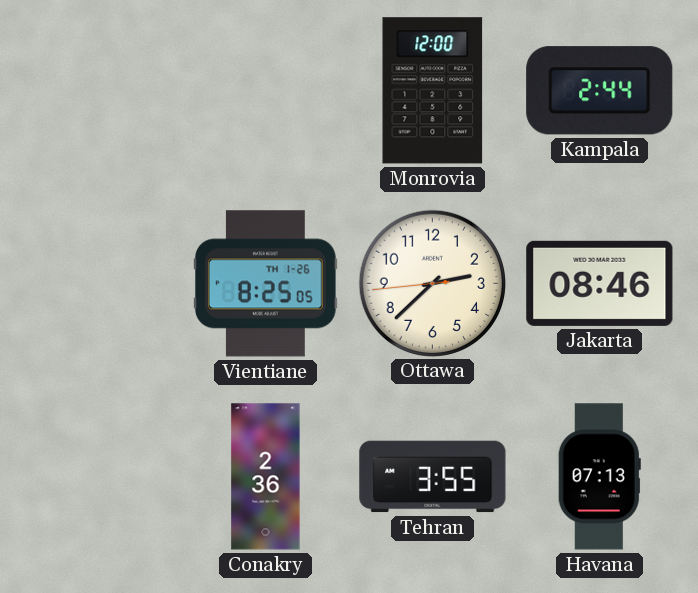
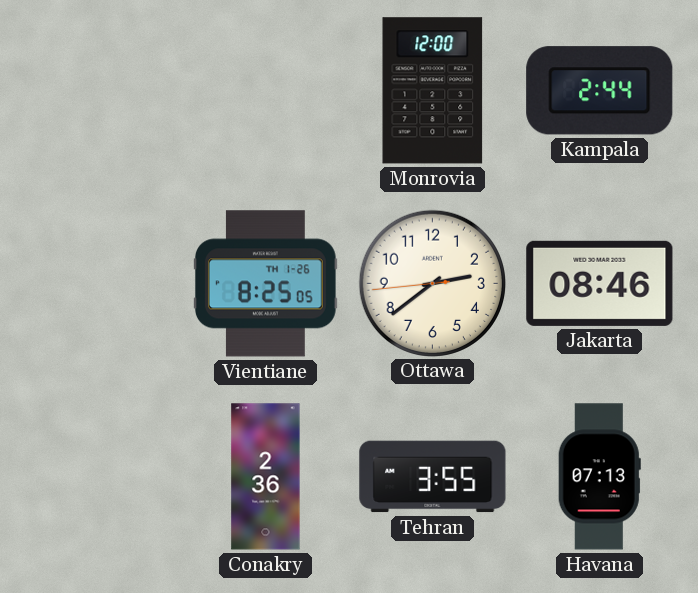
Ottawa: 2:37 -> 2:38 (432, 283)
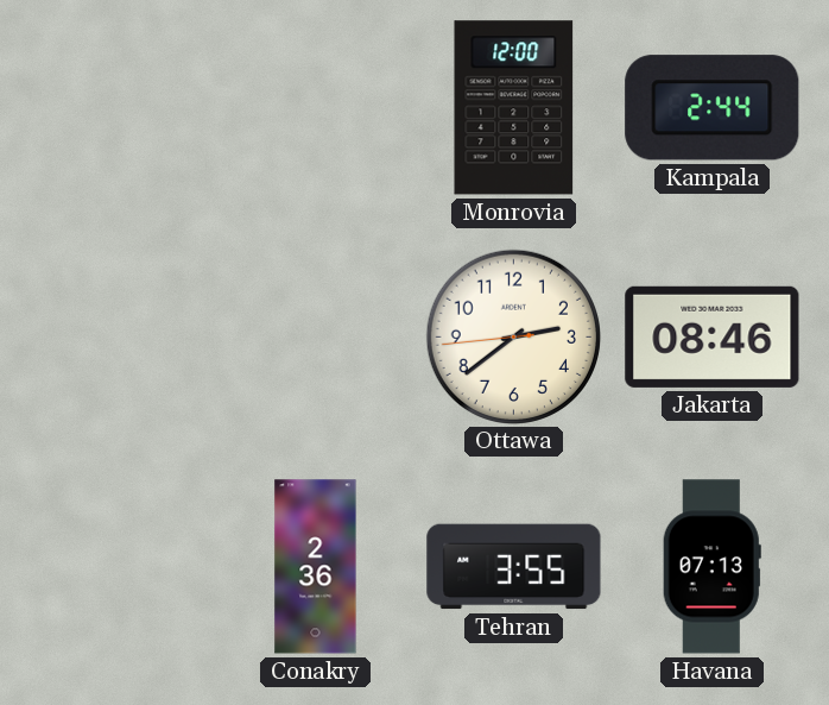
Vientiane: 8:25 -> none (266, 284)
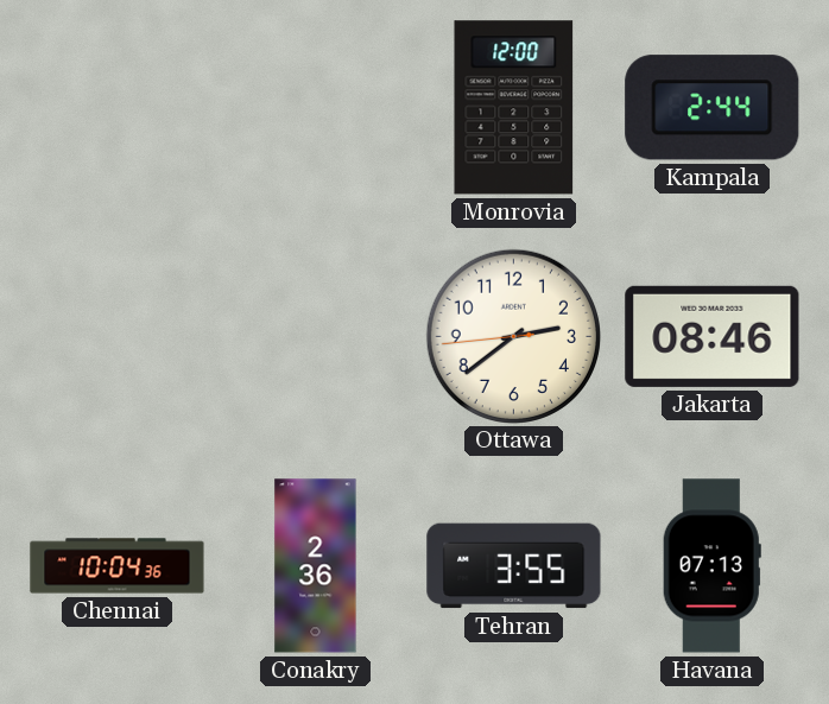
Chennai: none -> 10:04 (118, 566)
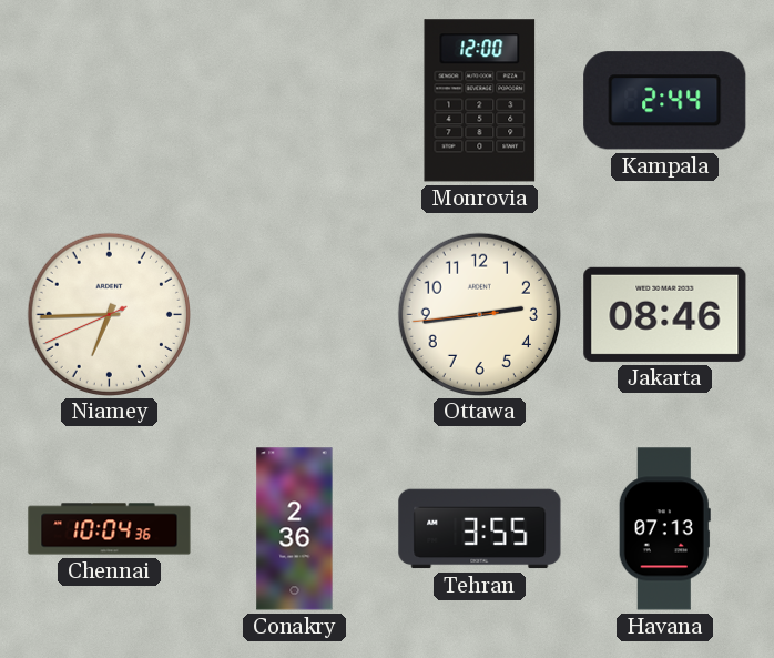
Niamey: none -> 6:44 (109, 314)
Ottawa: 2:38 -> 2:43 (479, 314)
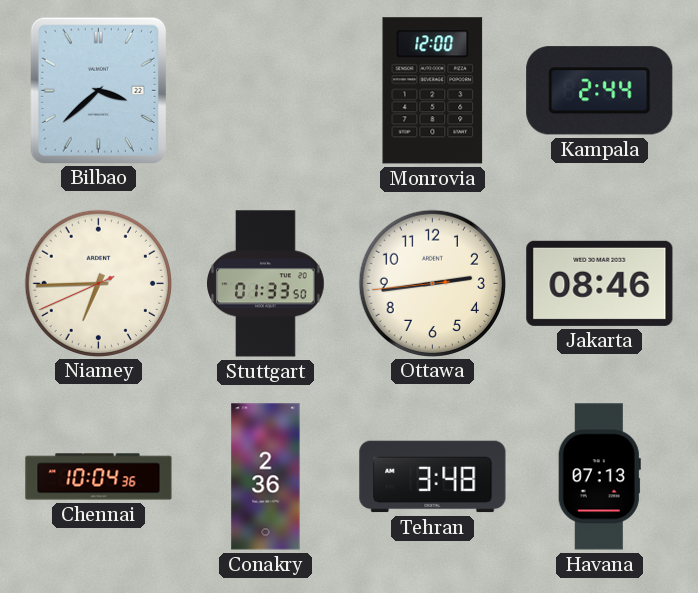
Bilbao: none -> 3:38 (98, 90)
Stuttgart: none -> 01:33 (266, 284)
Tehran: 3:55 -> 3:48 (433, 477)
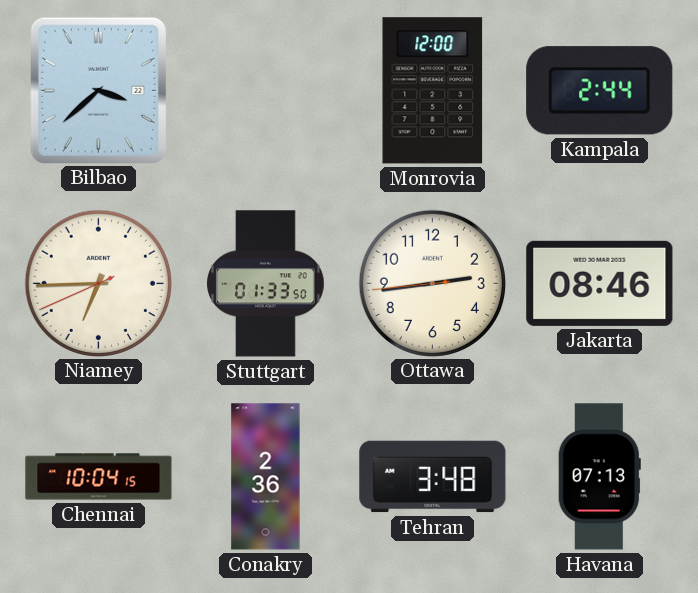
Chennai: 10:04:36 -> 10:04:15 (99, 477)
